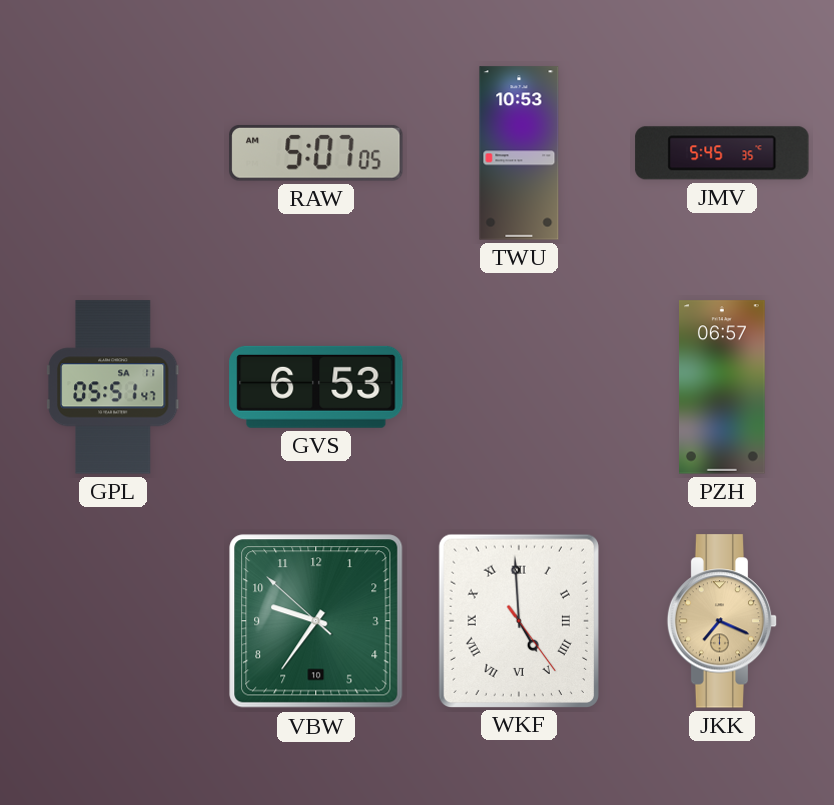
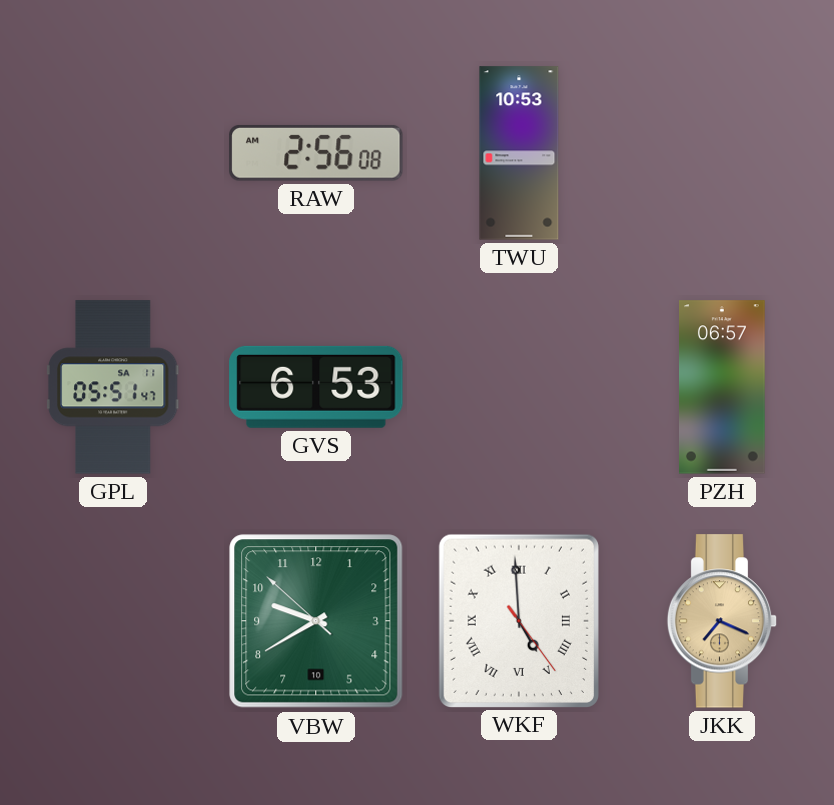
RAW: 5:07 -> 2:56 (316, 153)
JMV: 5:45 -> none (722, 153)
VBW: 9:35 -> 9:39 (316, 621)
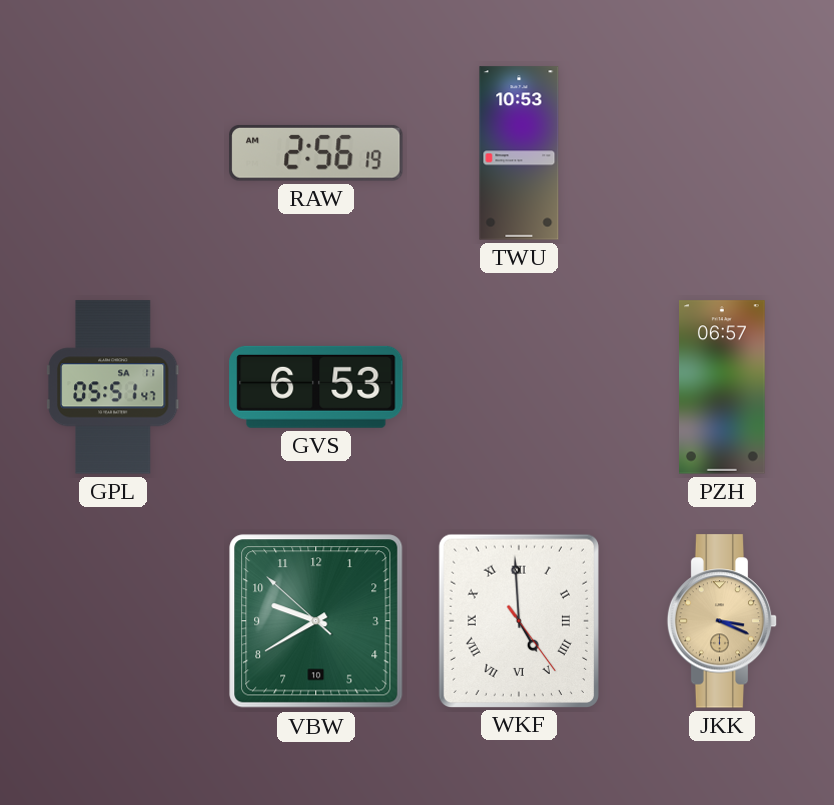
RAW: 2:56:08 -> 2:56:19 (316, 153)
JKK: 7:19 -> 3:19 (722, 621)
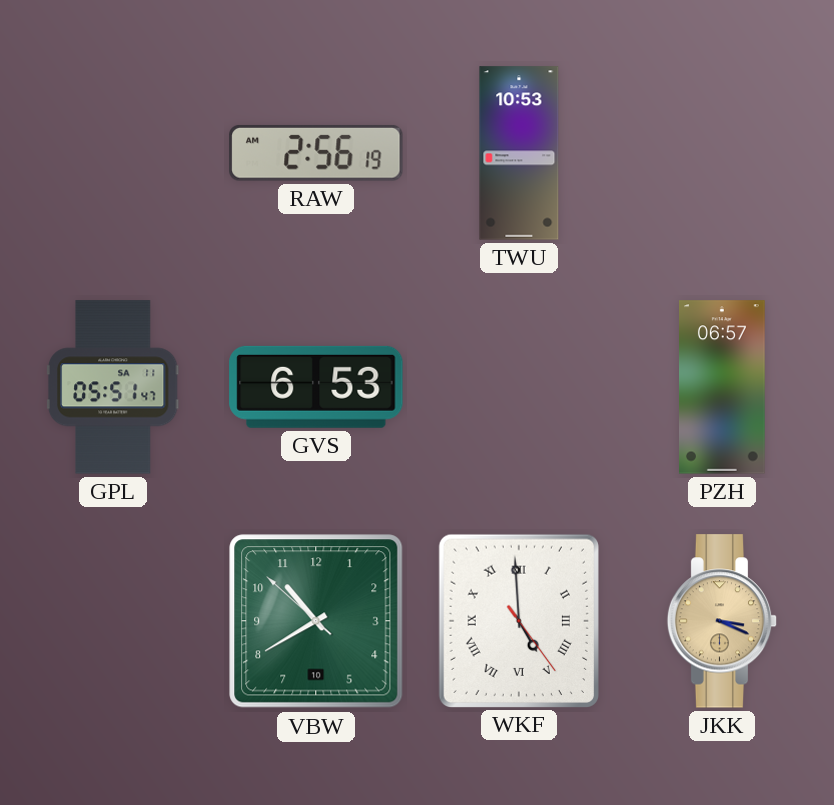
VBW: 9:39 -> 10:39 (316, 621)
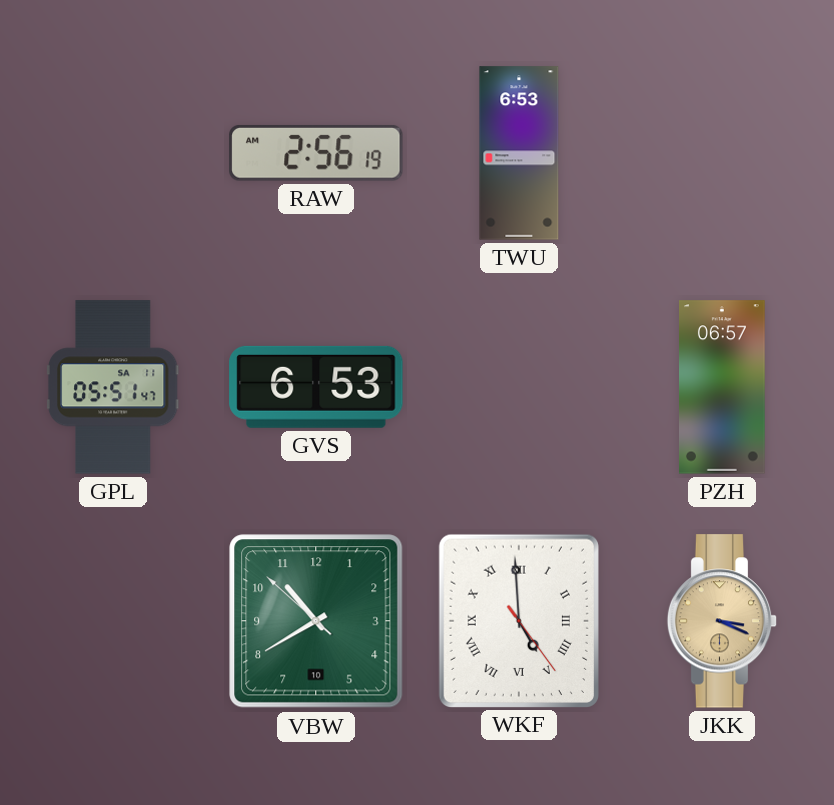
TWU: 10:53 -> 6:53 (519, 153)
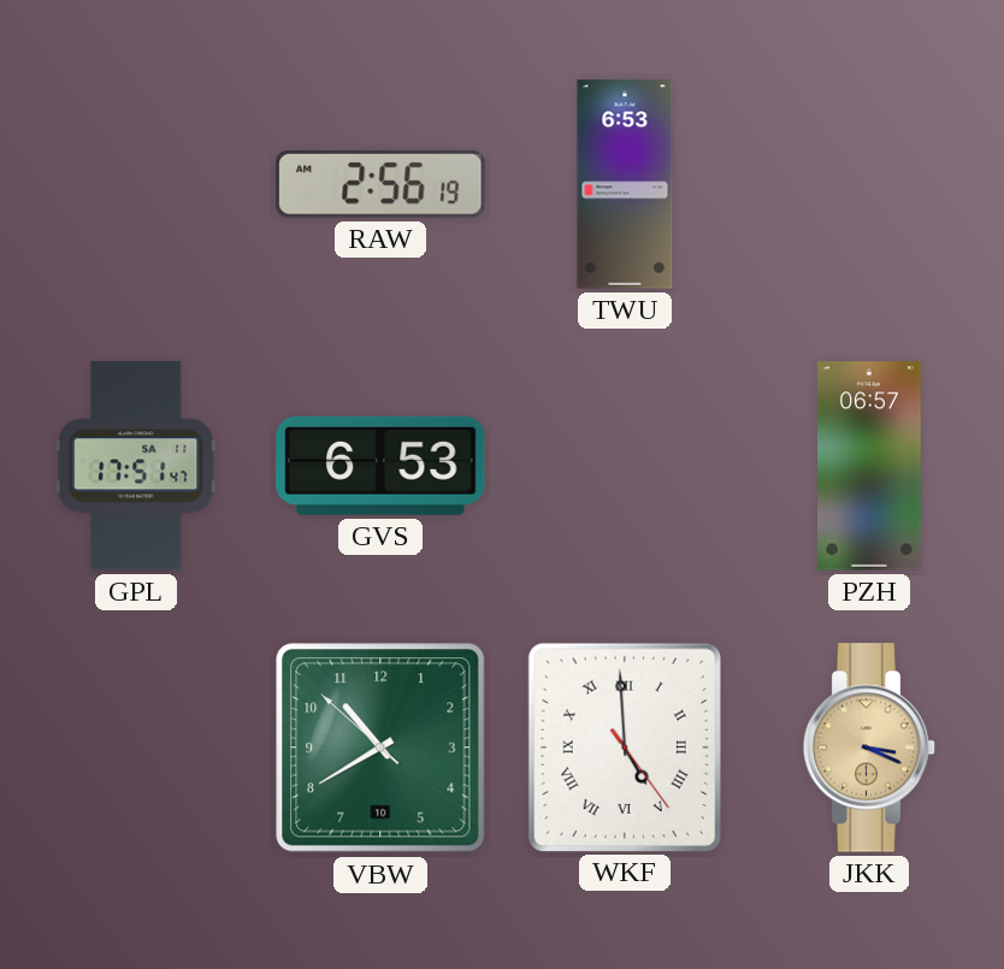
GPL: 05:51 -> 17:51 (136, 466)
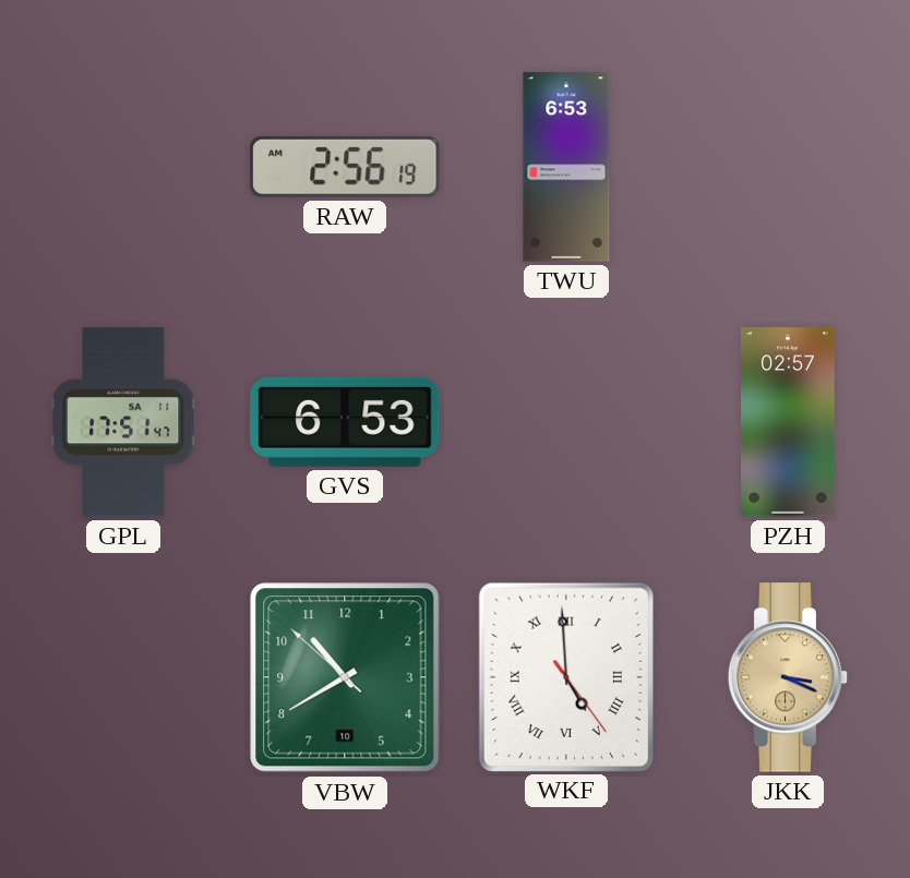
PZH: 06:57 -> 02:57 (789, 422)
